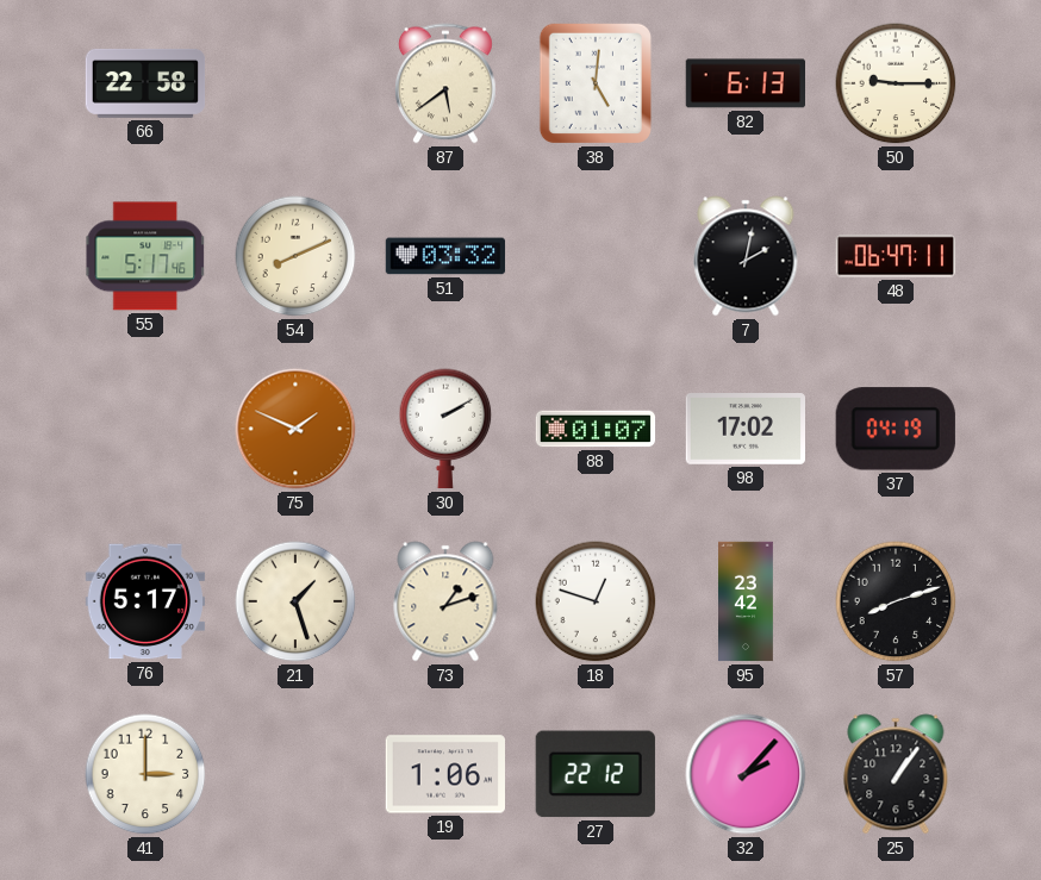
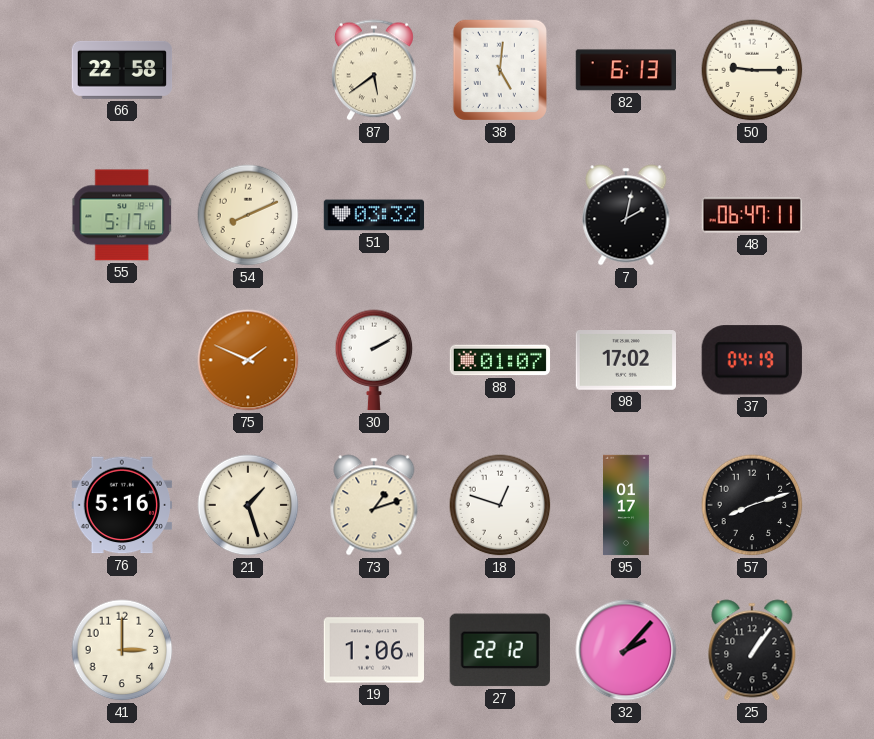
76: 5:17 -> 5:16 (121, 505)
95: 23:42 -> 01:17 (627, 505)
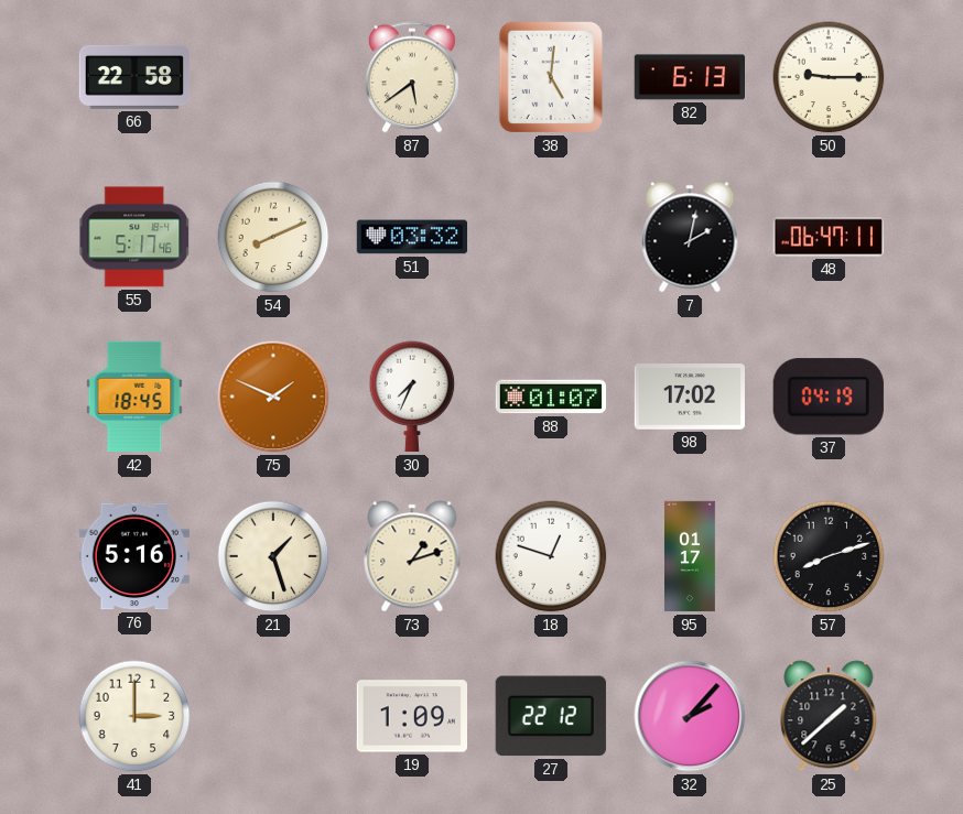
42: none -> 18:45 (134, 397)
30: 2:10 -> 7:34 (412, 397)
19: 1:06 -> 1:09 (411, 716)
25: 1:06 -> 1:38 (829, 716)
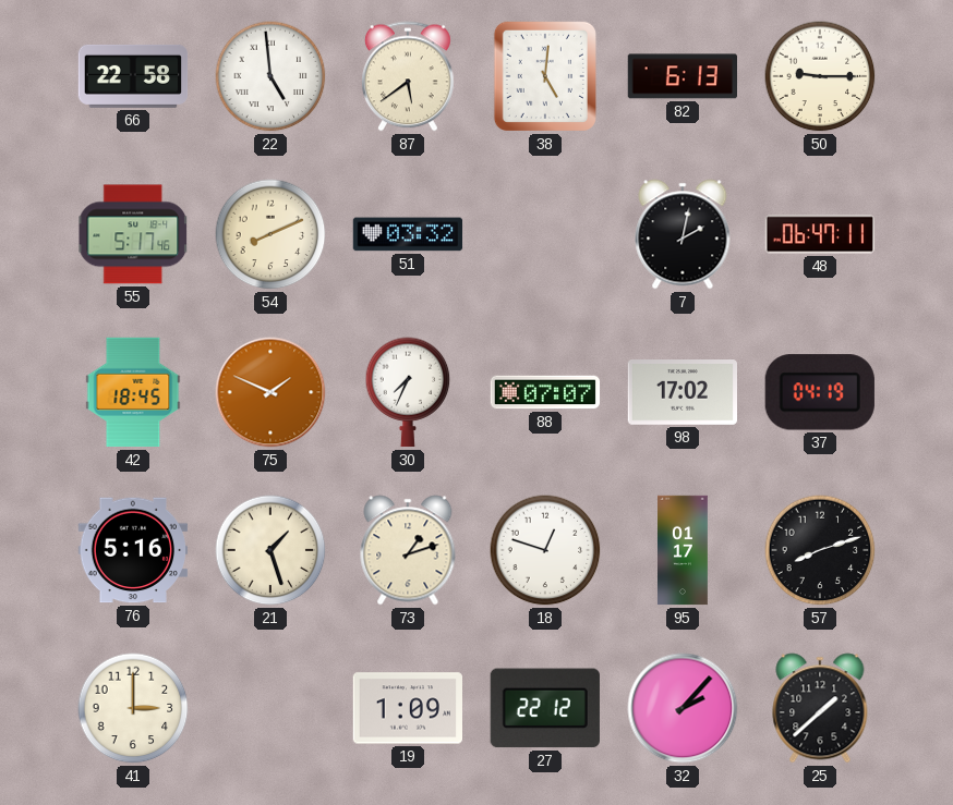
22: none -> 4:59 (270, 76)
88: 01:07 -> 07:07 (545, 392)
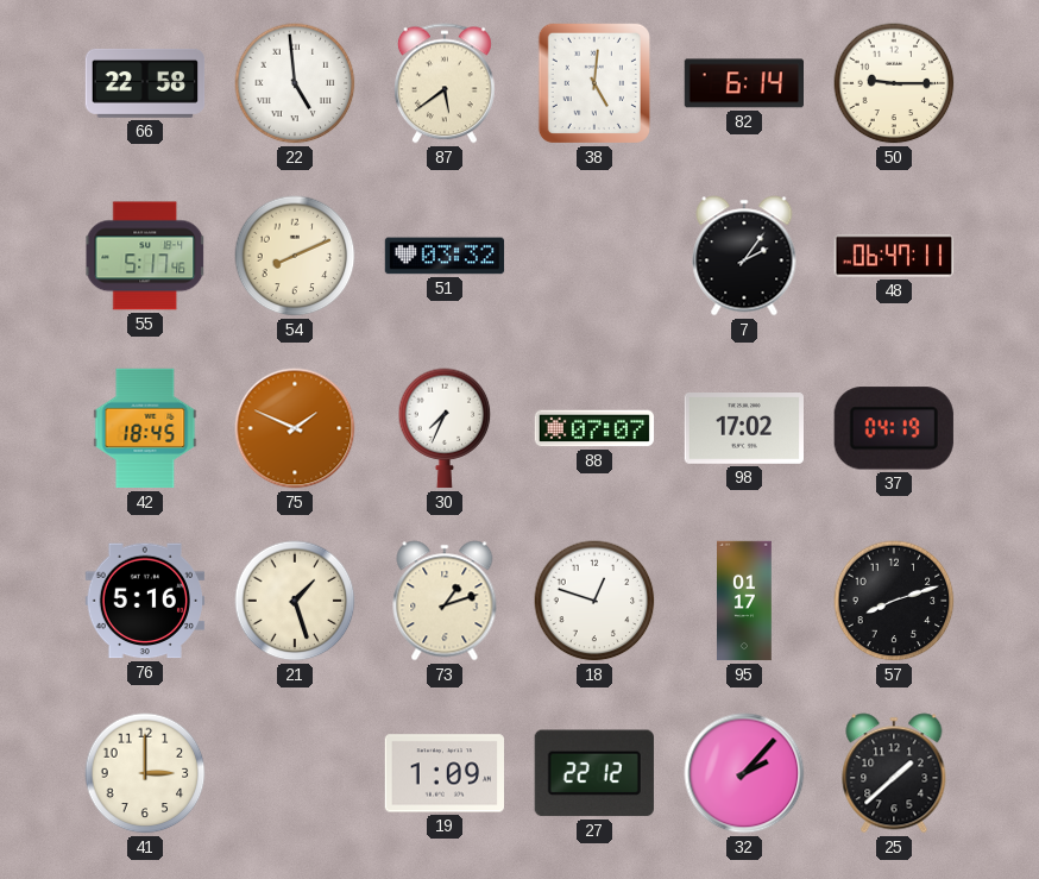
82: 6:13 -> 6:14 (743, 83)
7: 2:02 -> 2:06 (744, 256)
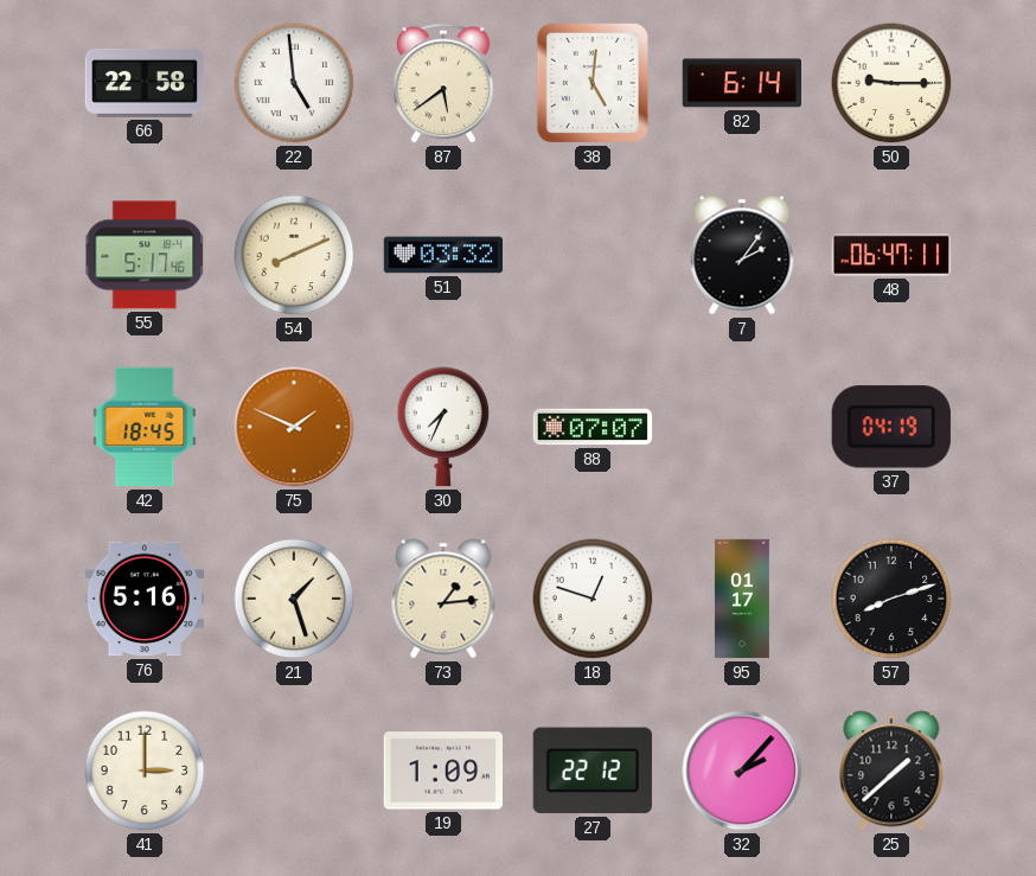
98: 17:02 -> none (743, 429)
73: 1:12 -> 1:14 (443, 599)
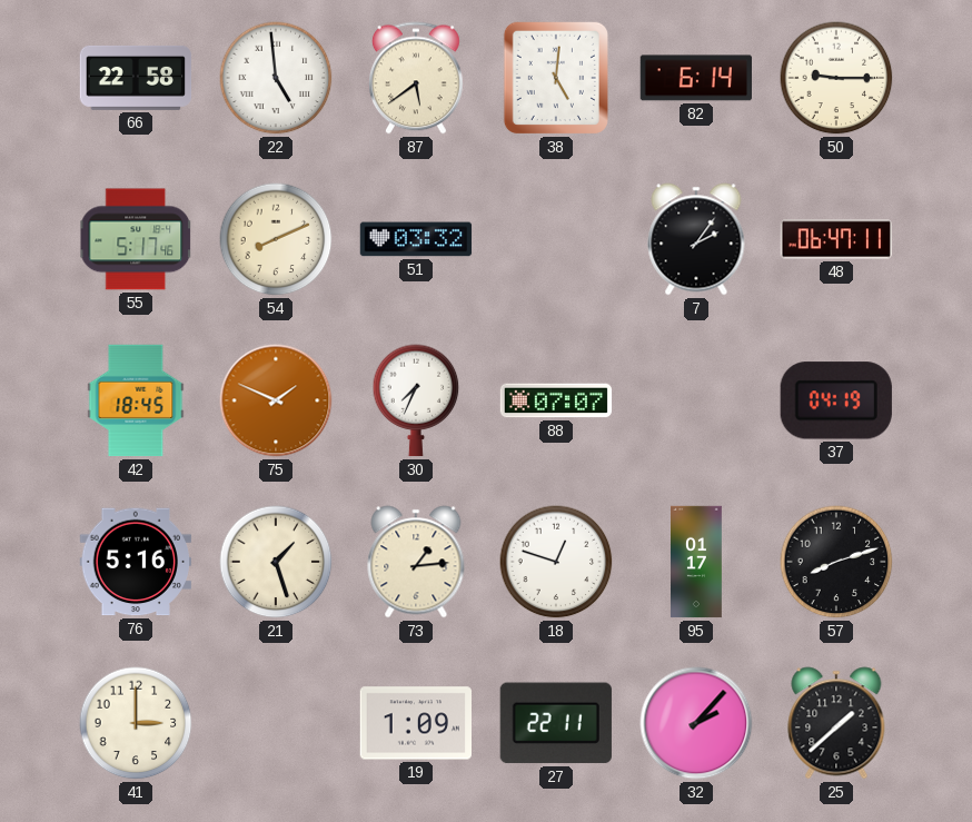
27: 22:12 -> 22:11 (556, 723)
